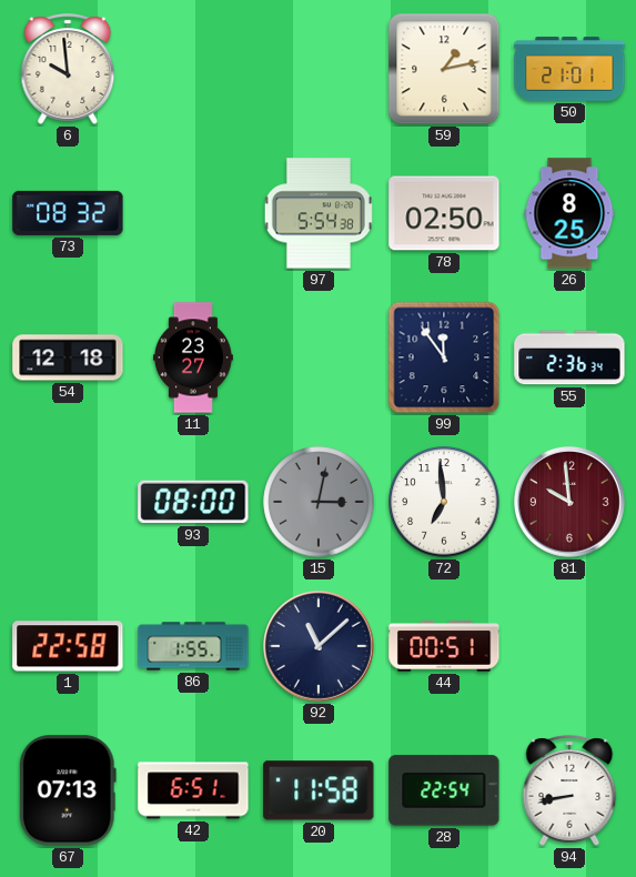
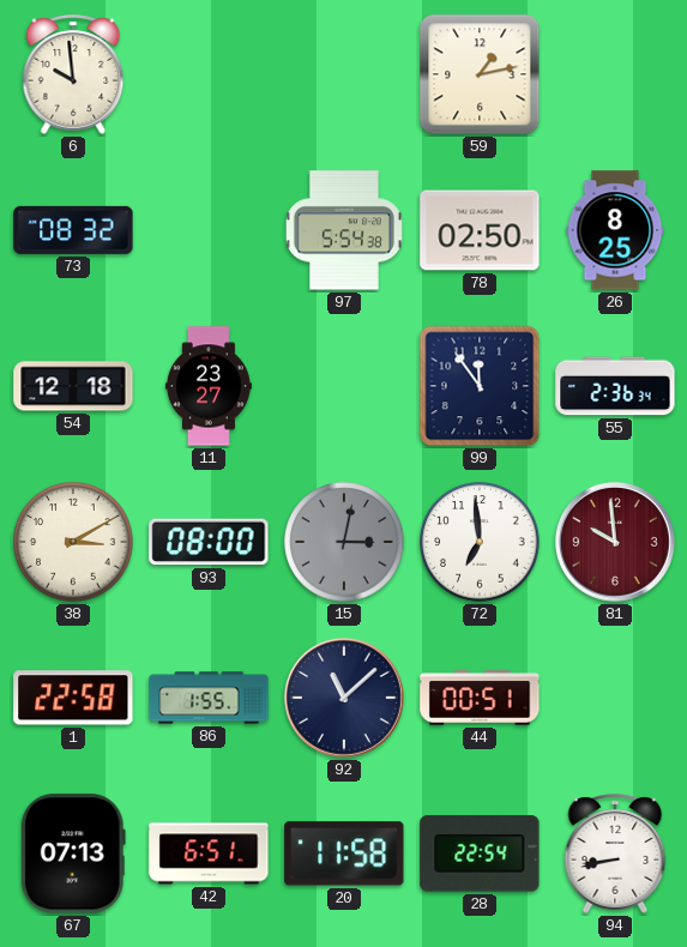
50: 21:01 -> none (569, 69)
38: none -> 3:10 (73, 542)
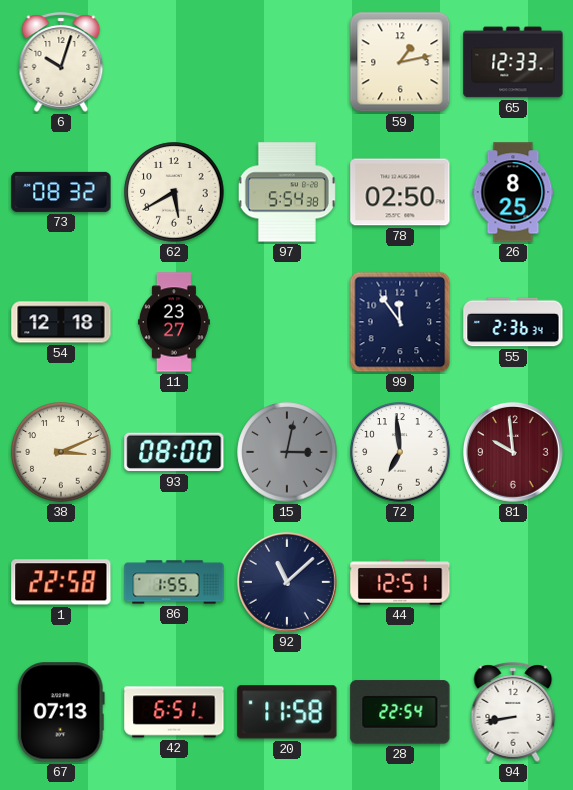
6: 9:59 -> 10:03 (61, 62)
65: none -> 12:33 (513, 62)
62: none -> 5:40 (174, 192)
38: 3:10 -> 3:11 (61, 452)
44: 00:51 -> 12:51 (400, 582)
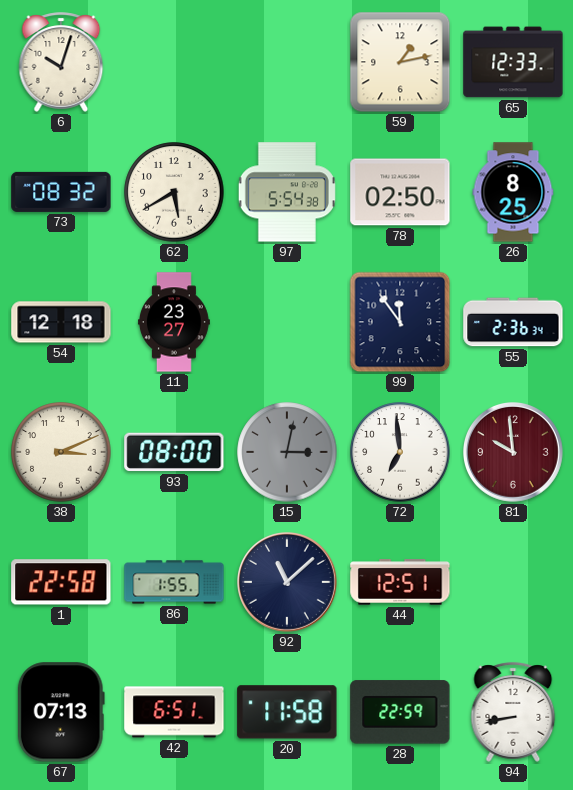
28: 22:54 -> 22:59 (400, 712)
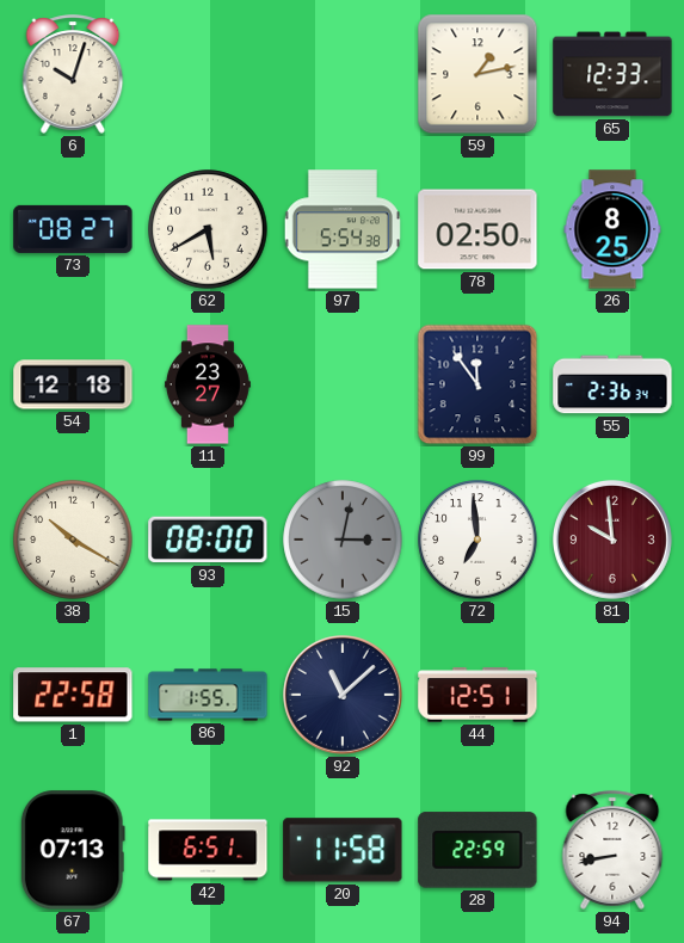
73: 08:32 -> 08:27 (73, 229)
38: 3:11 -> 10:20 (73, 540)
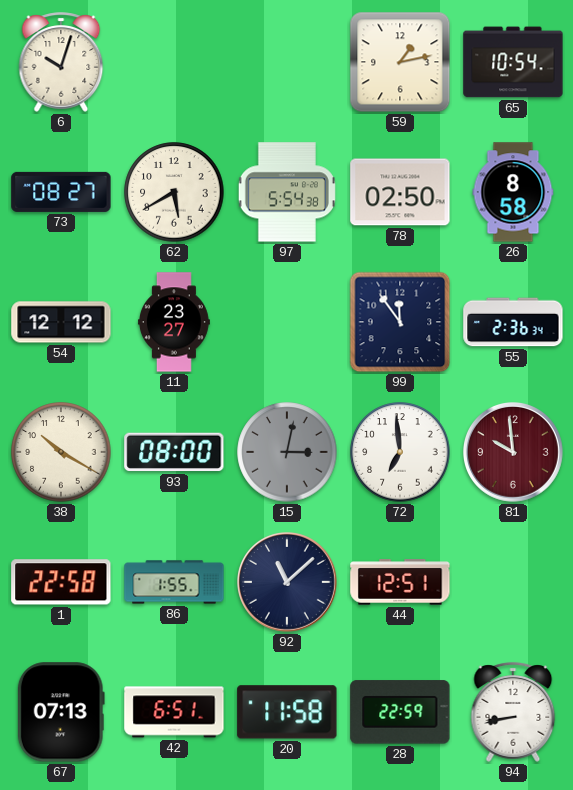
65: 12:33 -> 10:54 (513, 62)
26: 8:25 -> 8:58 (513, 192)
54: 12:18 -> 12:12 (61, 322)
